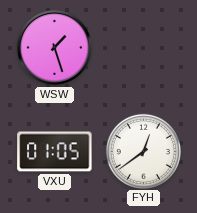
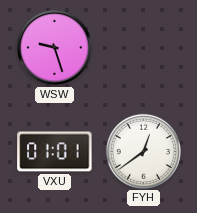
WSW: 1:27 -> 9:27 (55, 48)
VXU: 01:05 -> 01:01 (55, 152)
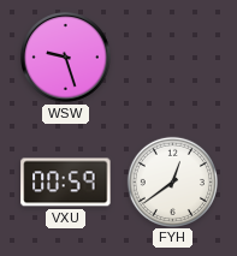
VXU: 01:01 -> 00:59 (66, 183)
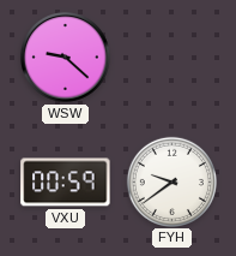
WSW: 9:27 -> 9:22 (66, 58)
FYH: 12:39 -> 9:39 (171, 181)
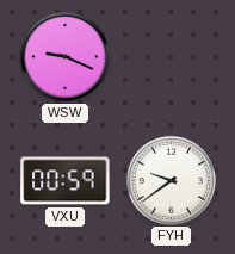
WSW: 9:22 -> 9:19 (66, 57)
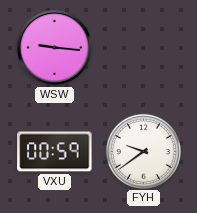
WSW: 9:19 -> 9:16 (55, 48)
